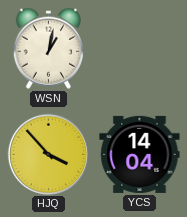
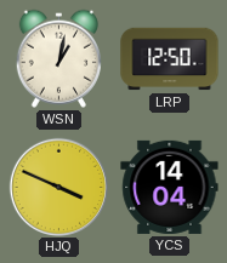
LRP: none -> 12:50 (170, 59)
HJQ: 3:53 -> 3:49 (58, 187)
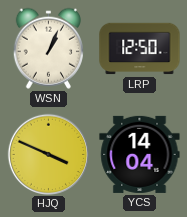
WSN: 1:02 -> 1:04 (48, 48)
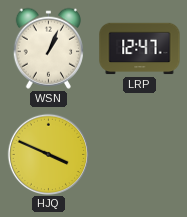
LRP: 12:50 -> 12:47 (140, 49)
YCS: 14:04 -> none (140, 154)
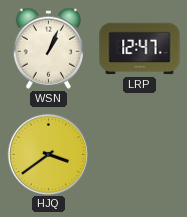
HJQ: 3:49 -> 3:39 (48, 154)
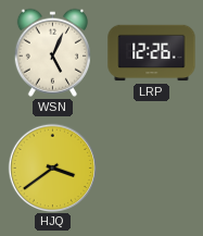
WSN: 1:04 -> 5:04 (52, 52)
LRP: 12:47 -> 12:26 (152, 53)
